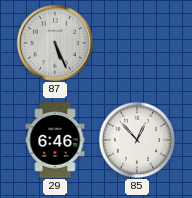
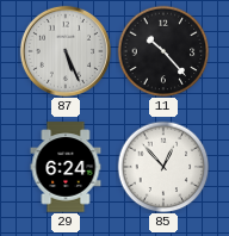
11: none -> 10:23 (163, 51)
29: 6:46 -> 6:24 (66, 167)
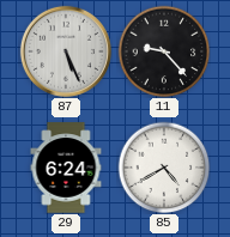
11: 10:23 -> 9:23 (164, 51)
85: 12:53 -> 4:40 (164, 168)
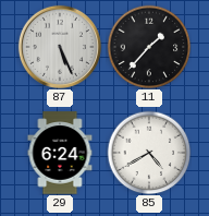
11: 9:23 -> 1:37 (149, 47)
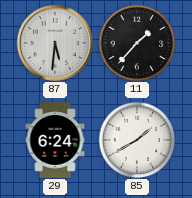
87: 5:26 -> 5:31 (55, 43)
85: 4:40 -> 1:40 (137, 140)
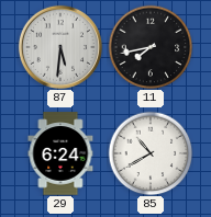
11: 1:37 -> 7:43 (151, 47)
85: 1:40 -> 10:40 (151, 153)
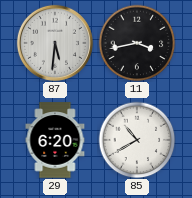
11: 7:43 -> 3:43 (137, 43)
29: 6:24 -> 6:20 (55, 140)
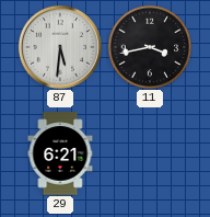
29: 6:20 -> 6:21 (60, 153)
85: 10:40 -> none (137, 140)
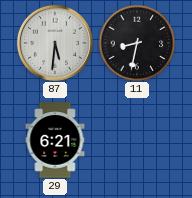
11: 3:43 -> 8:32 (137, 43)
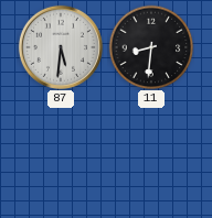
11: 8:32 -> 8:31 (151, 47)
29: 6:21 -> none (55, 140)
